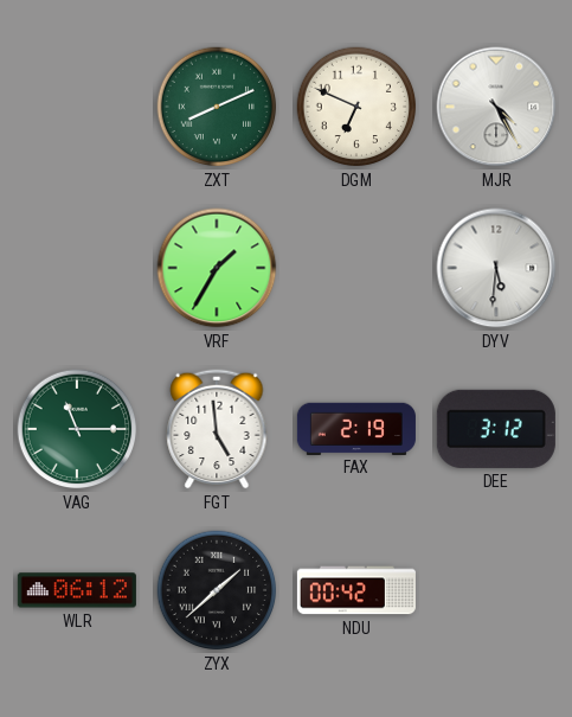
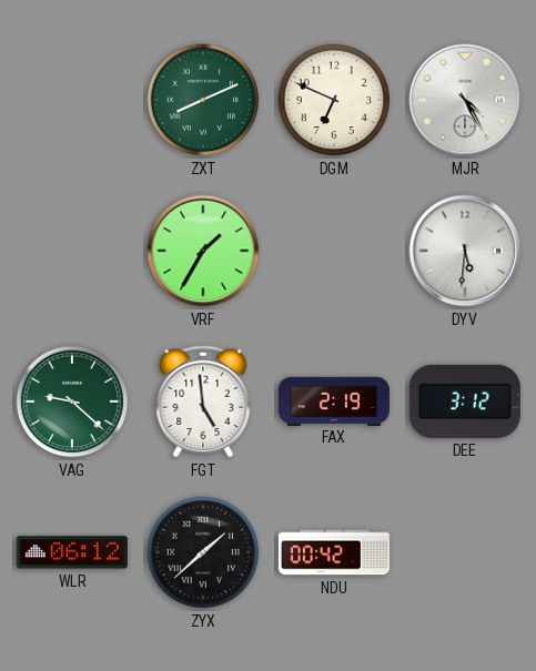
VAG: 11:15 -> 9:22 (72, 401)
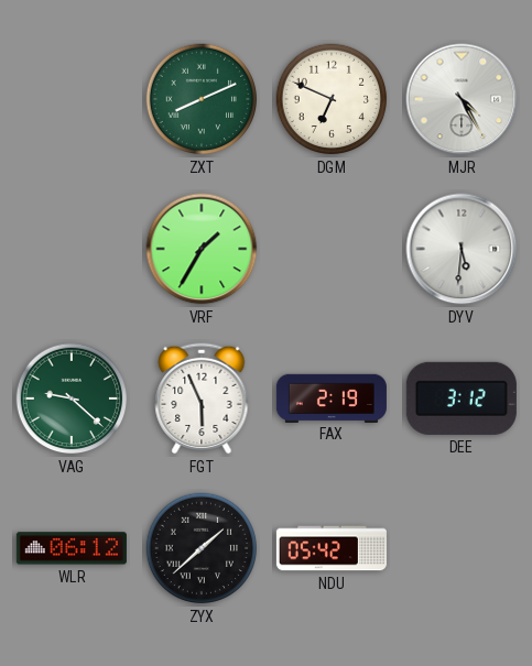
FGT: 4:59 -> 5:56 (202, 398)
NDU: 00:42 -> 05:42 (332, 548)
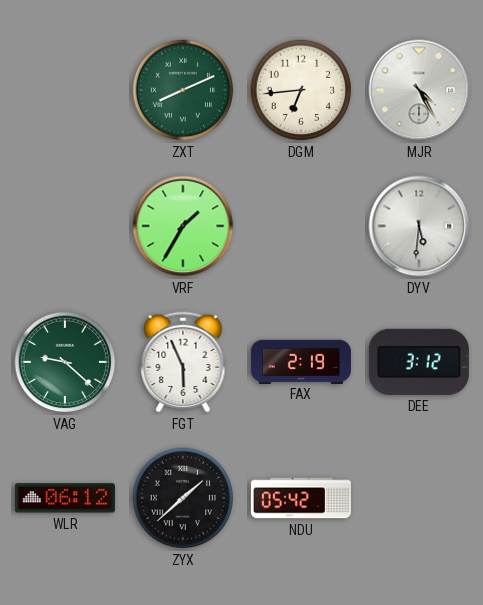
DGM: 6:49 -> 6:44 (301, 90)
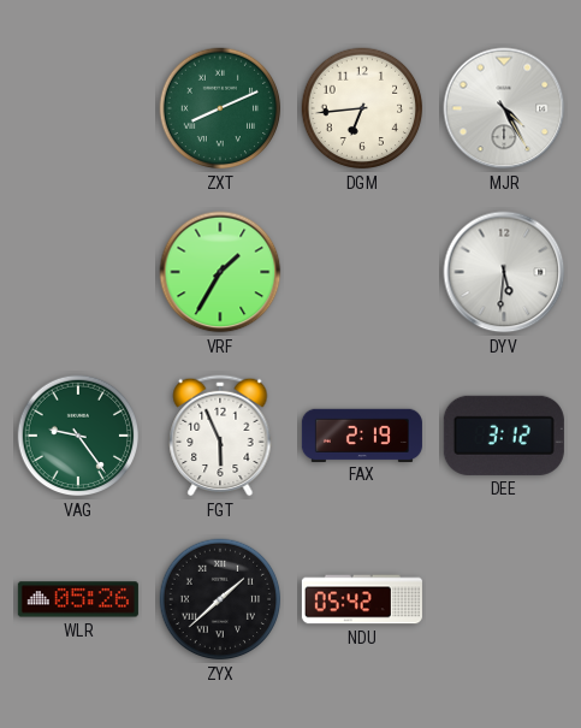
VAG: 9:22 -> 9:24 (78, 436)
WLR: 06:12 -> 05:26 (78, 599)
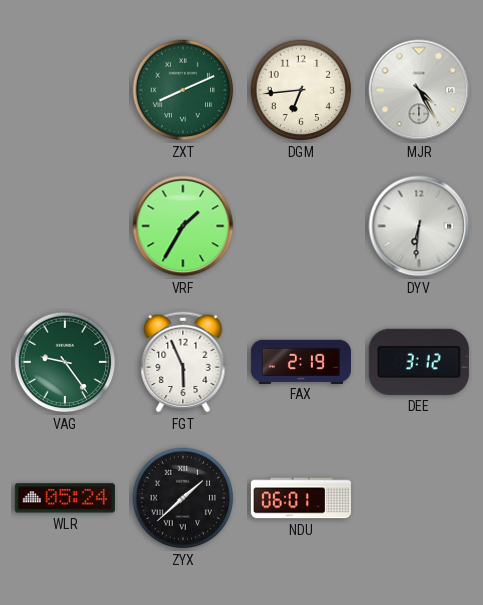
DYV: 5:31 -> 6:31 (419, 226)
WLR: 05:26 -> 05:24 (65, 498)
NDU: 05:42 -> 06:01 (301, 498)
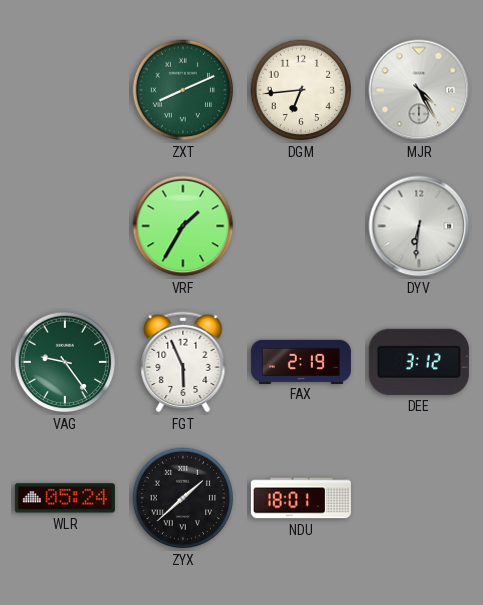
NDU: 06:01 -> 18:01 (301, 498)
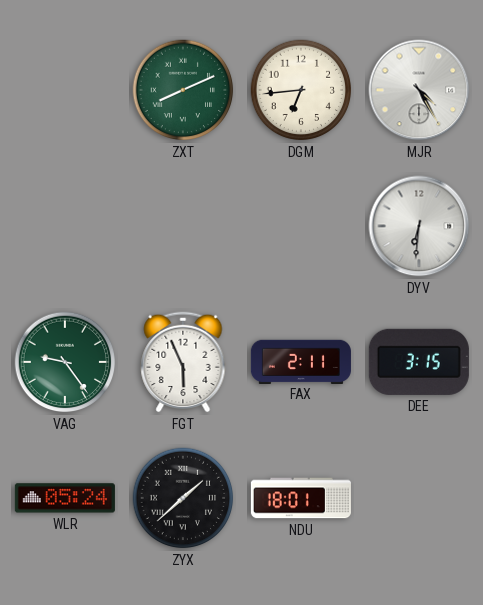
VRF: 1:35 -> none (183, 226)
FAX: 2:19 -> 2:11 (301, 361)
DEE: 3:12 -> 3:15 (419, 362)
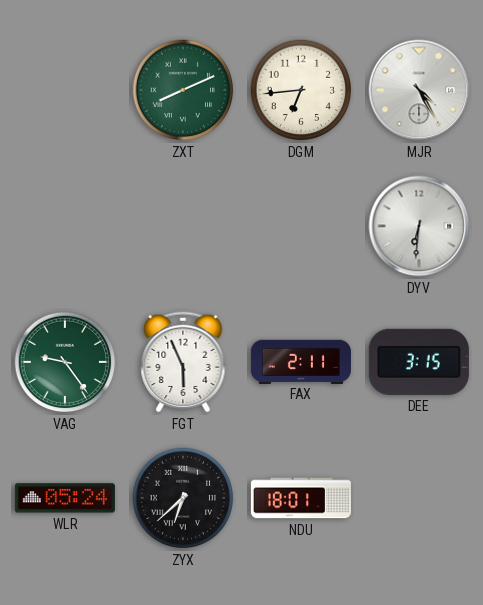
ZYX: 1:38 -> 6:38 (183, 498)
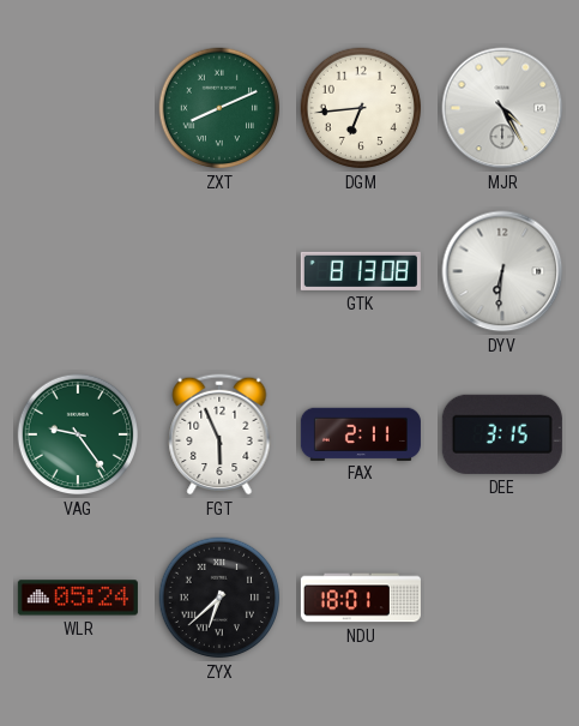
GTK: none -> 8:13 (361, 271)
